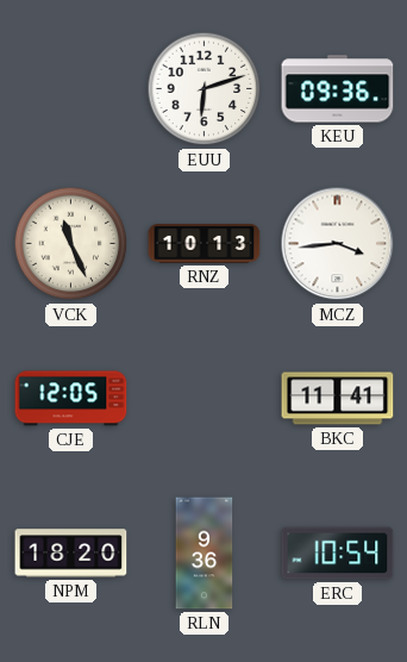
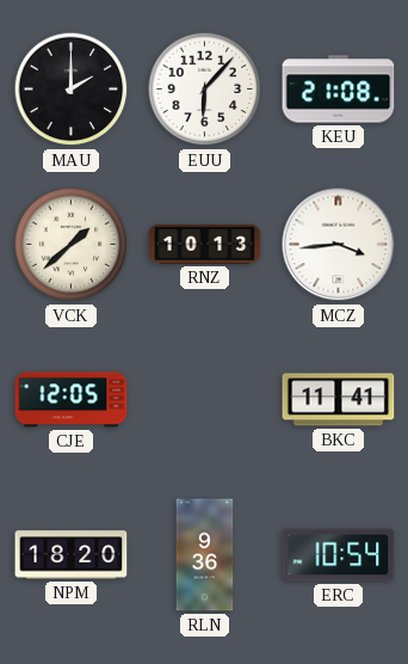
MAU: none -> 2:00 (72, 90)
EUU: 6:12 -> 6:07 (205, 90)
KEU: 09:36 -> 21:08 (339, 90)
VCK: 11:26 -> 1:38 (72, 245)
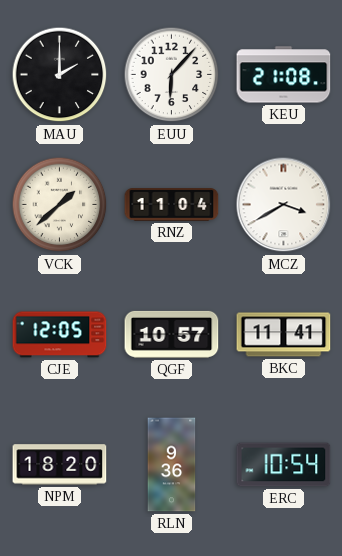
RNZ: 10:13 -> 11:04 (172, 205)
MCZ: 3:44 -> 3:40 (284, 205)
QGF: none -> 10:57 (172, 334)
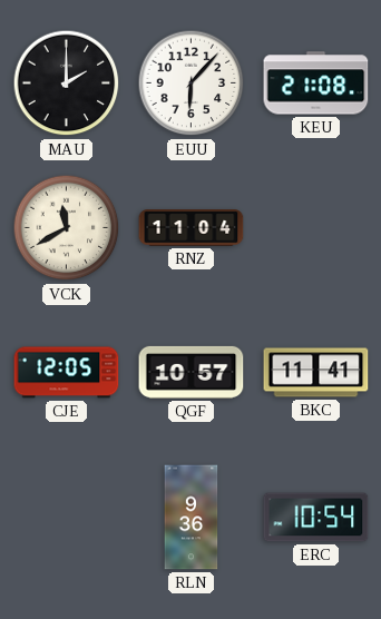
VCK: 1:38 -> 11:40 (67, 228)
MCZ: 3:40 -> none (284, 205)
NPM: 18:20 -> none (60, 465)
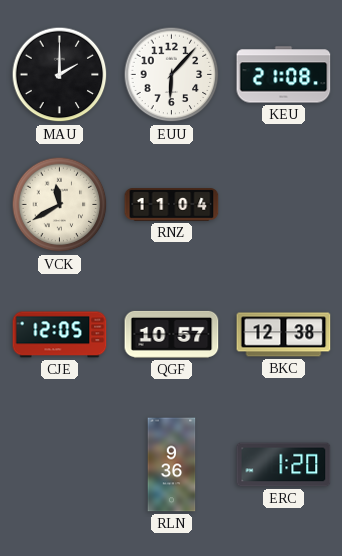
BKC: 11:41 -> 12:38 (284, 335)
ERC: 10:54 -> 1:20 (284, 465)
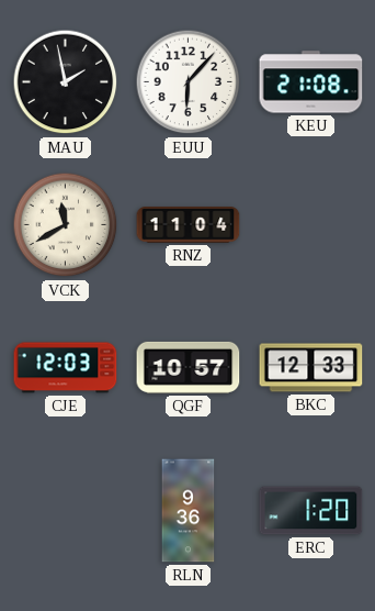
MAU: 2:00 -> 1:58 (66, 82)
CJE: 12:05 -> 12:03 (66, 368)
BKC: 12:38 -> 12:33 (311, 368)
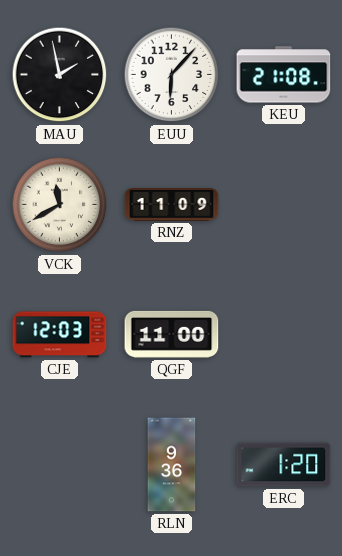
RNZ: 11:04 -> 11:09 (172, 205)
QGF: 10:57 -> 11:00 (172, 334)
BKC: 12:33 -> none (311, 368)
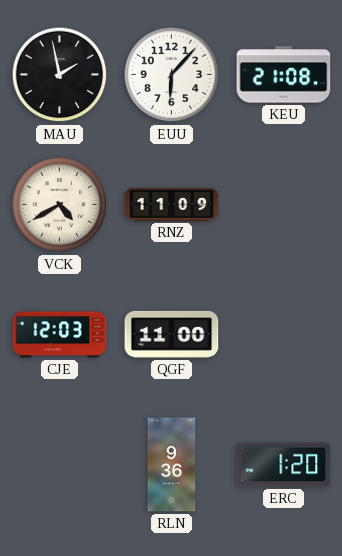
VCK: 11:40 -> 4:40 (60, 205)
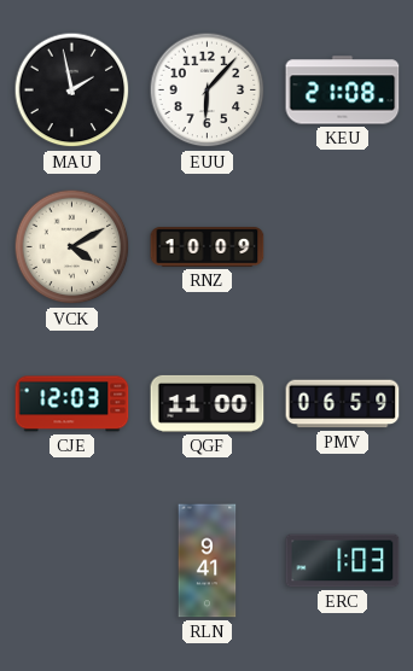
VCK: 4:40 -> 4:10 (72, 247)
RNZ: 11:09 -> 10:09 (208, 247)
PMV: none -> 06:59 (343, 404)
RLN: 9:36 -> 9:41 (208, 561)
ERC: 1:20 -> 1:03 (343, 561)
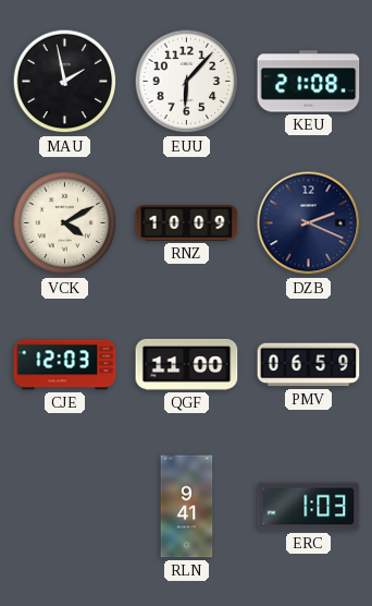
DZB: none -> 2:19 (309, 223)
